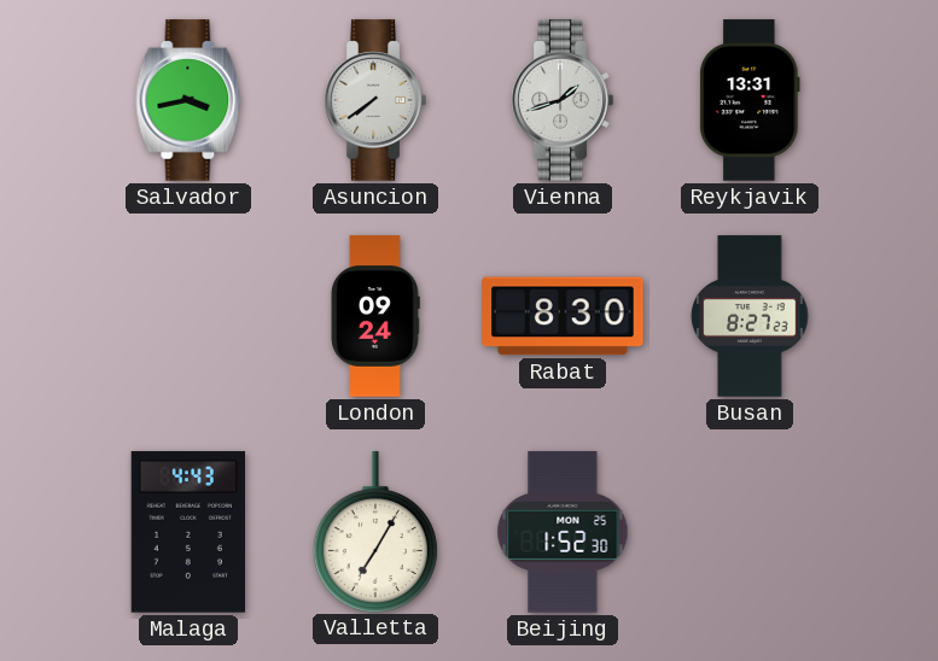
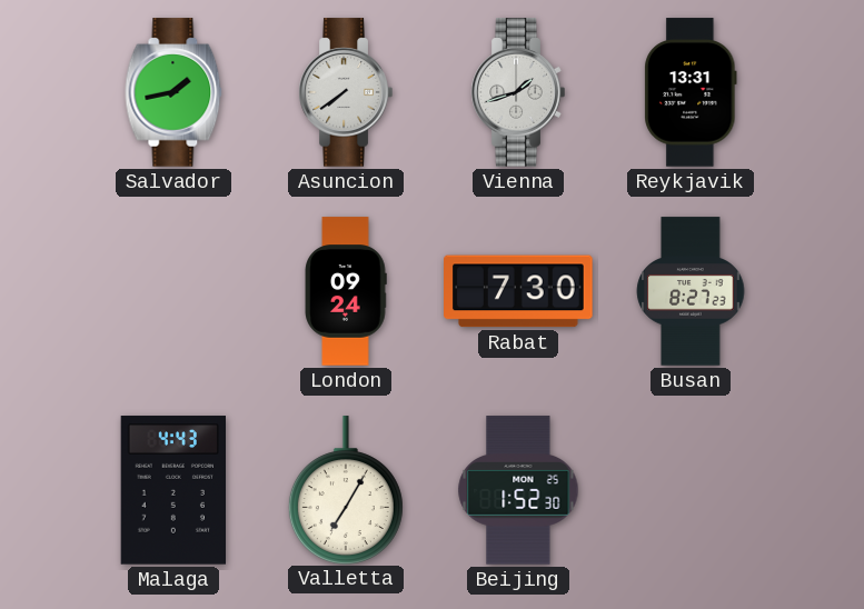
Salvador: 3:43 -> 1:43 (173, 92)
Rabat: 8:30 -> 7:30 (518, 291)
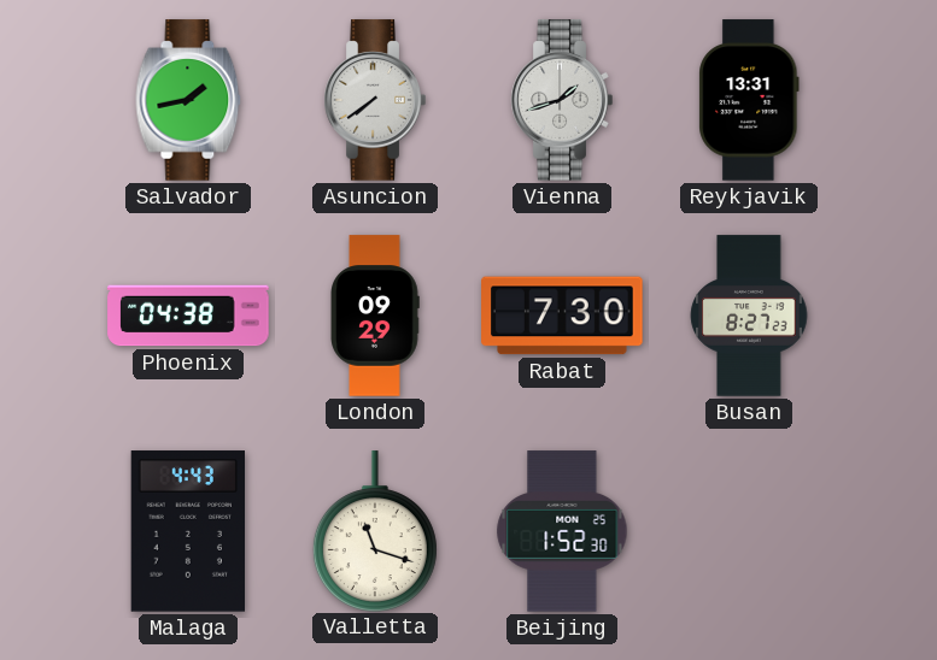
Phoenix: none -> 04:38 (188, 316)
London: 09:24 -> 09:29 (375, 316)
Valletta: 7:05 -> 11:18 (375, 531)
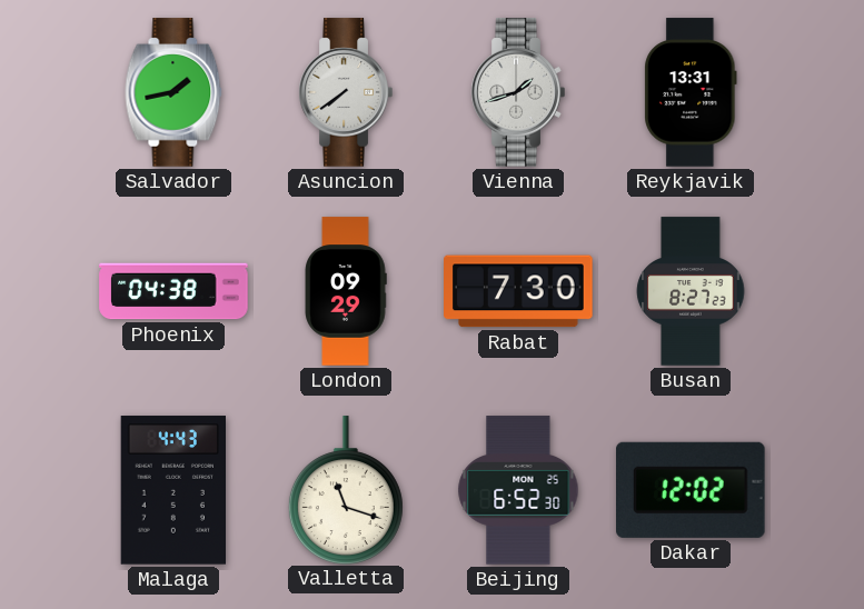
Beijing: 1:52 -> 6:52 (518, 490)
Dakar: none -> 12:02 (692, 490)
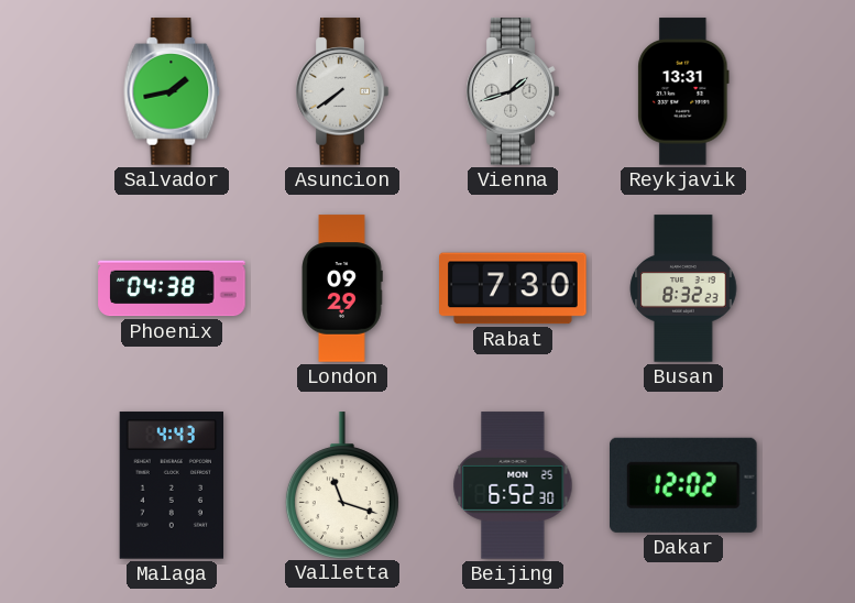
Busan: 8:27 -> 8:32 (683, 288)
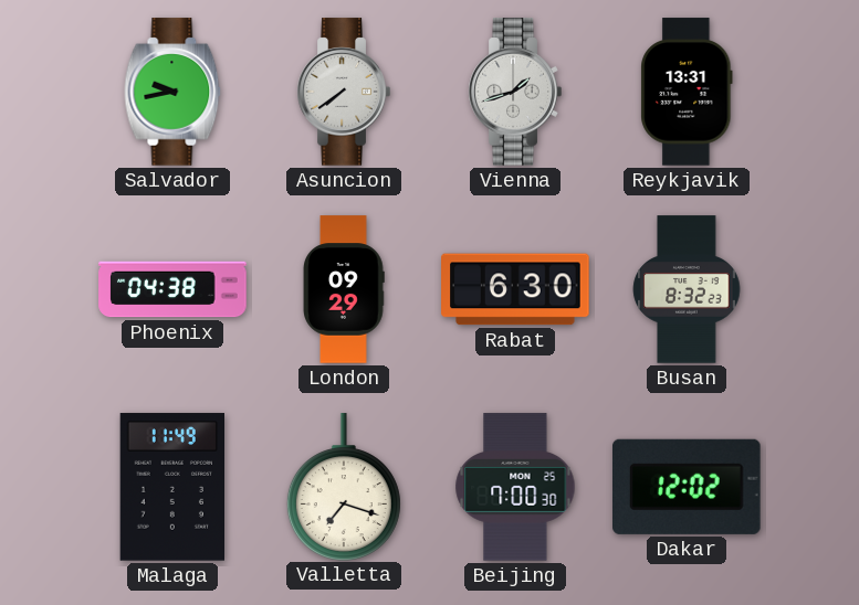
Salvador: 1:43 -> 9:43 (172, 92)
Rabat: 7:30 -> 6:30 (515, 289)
Malaga: 4:43 -> 11:49 (172, 487)
Valletta: 11:18 -> 7:18 (344, 487)
Beijing: 6:52 -> 7:00 (515, 487)
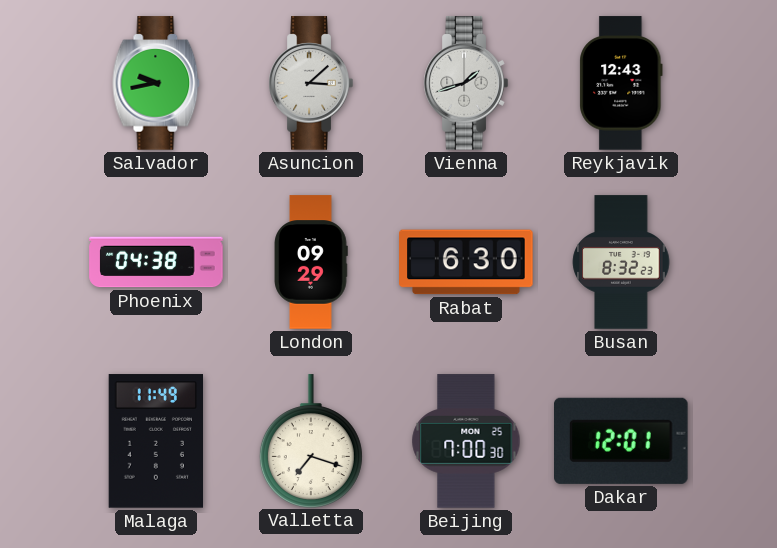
Asuncion: 7:39 -> 3:08 (311, 83)
Reykjavik: 13:31 -> 12:43 (621, 83)
Dakar: 12:02 -> 12:01 (622, 441)
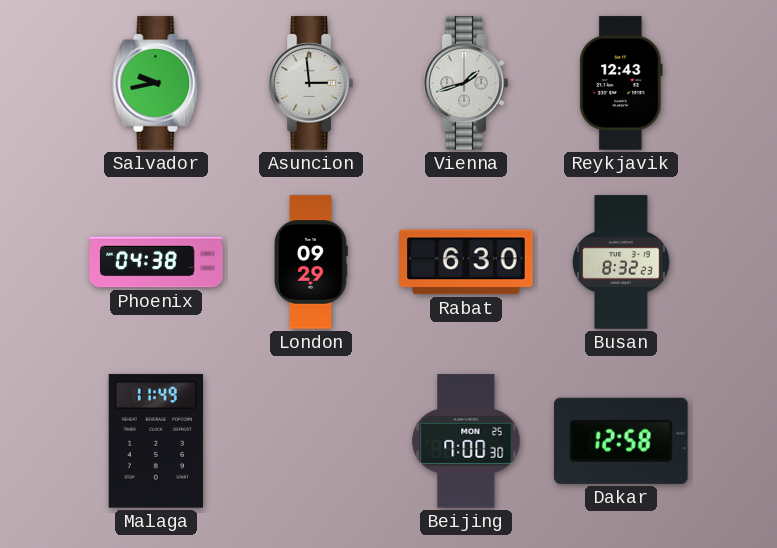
Asuncion: 3:08 -> 2:59 (311, 83)
Valletta: 7:18 -> none (311, 441)
Dakar: 12:01 -> 12:58 (622, 441)
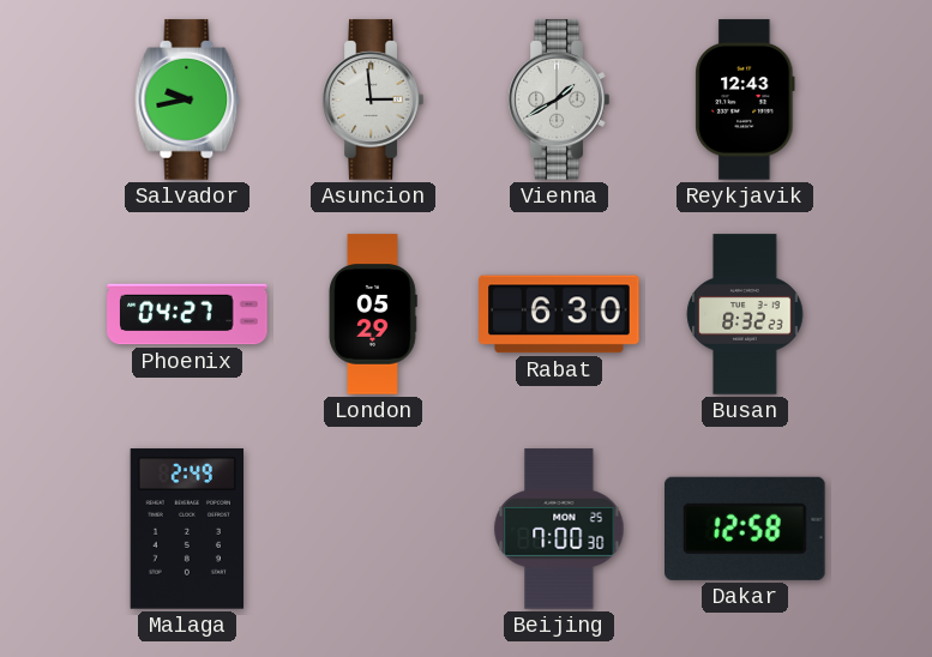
Vienna: 1:42 -> 1:40 (559, 100)
Phoenix: 04:38 -> 04:27 (187, 314)
London: 09:29 -> 05:29 (373, 314)
Malaga: 11:49 -> 2:49 (187, 529)
